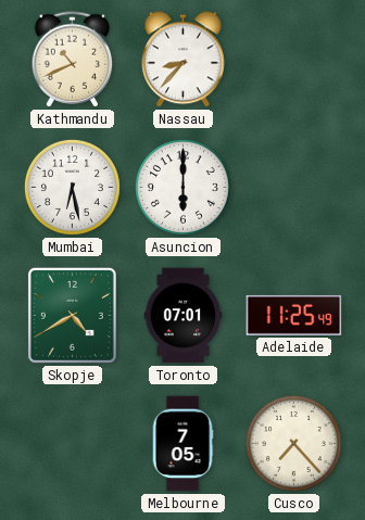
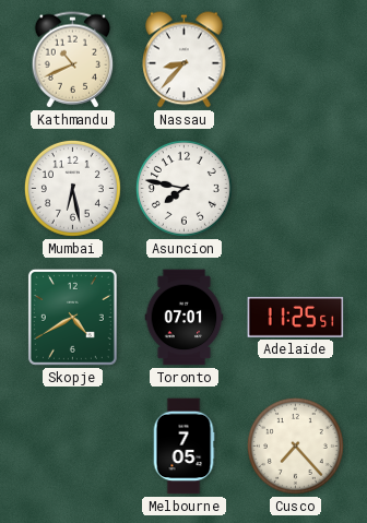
Asuncion: 6:00 -> 7:47 (183, 188)
Adelaide: 11:25:49 -> 11:25:51 (296, 317)
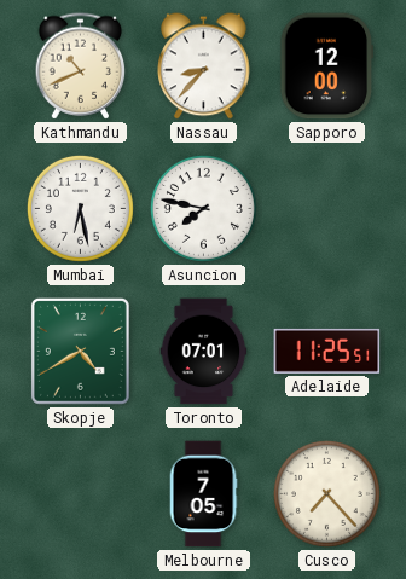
Sapporo: none -> 12:00 (327, 66)
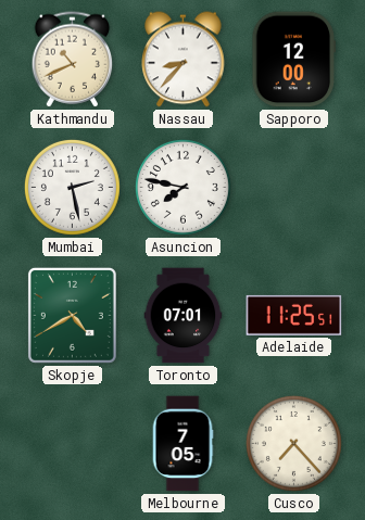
Mumbai: 6:28 -> 2:28 (72, 187)
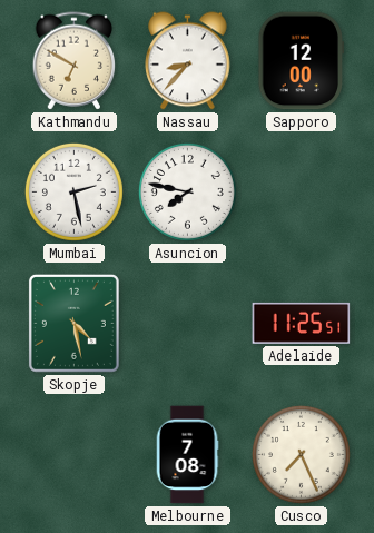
Kathmandu: 10:41 -> 6:50 (75, 61)
Skopje: 4:40 -> 4:28 (73, 323)
Toronto: 07:01 -> none (184, 316)
Melbourne: 7:05 -> 7:08 (187, 455)
Cusco: 7:23 -> 7:26 (301, 454)
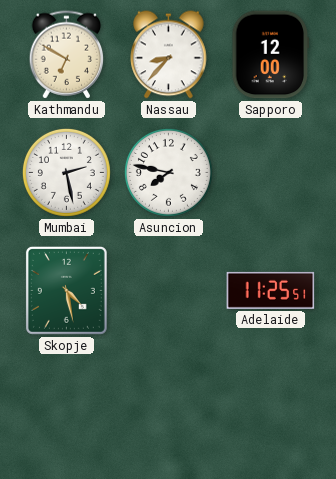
Melbourne: 7:08 -> none (187, 455)
Cusco: 7:26 -> none (301, 454)
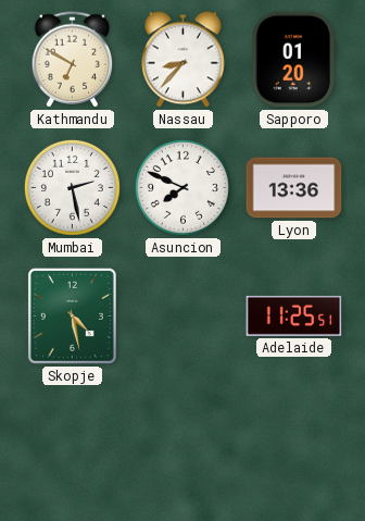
Sapporo: 12:00 -> 01:20 (294, 60)
Asuncion: 7:47 -> 7:49 (182, 187)
Lyon: none -> 13:36 (294, 188)
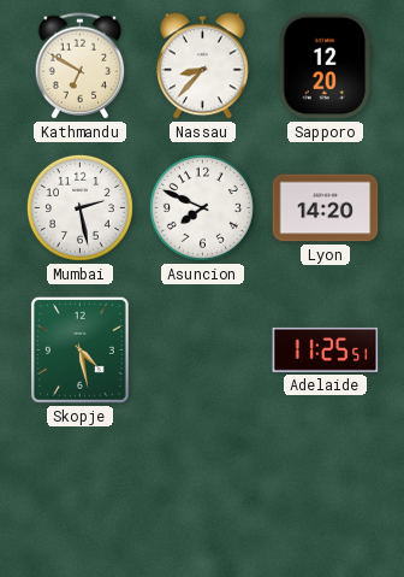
Sapporo: 01:20 -> 12:20 (326, 66)
Lyon: 13:36 -> 14:20 (326, 208)
